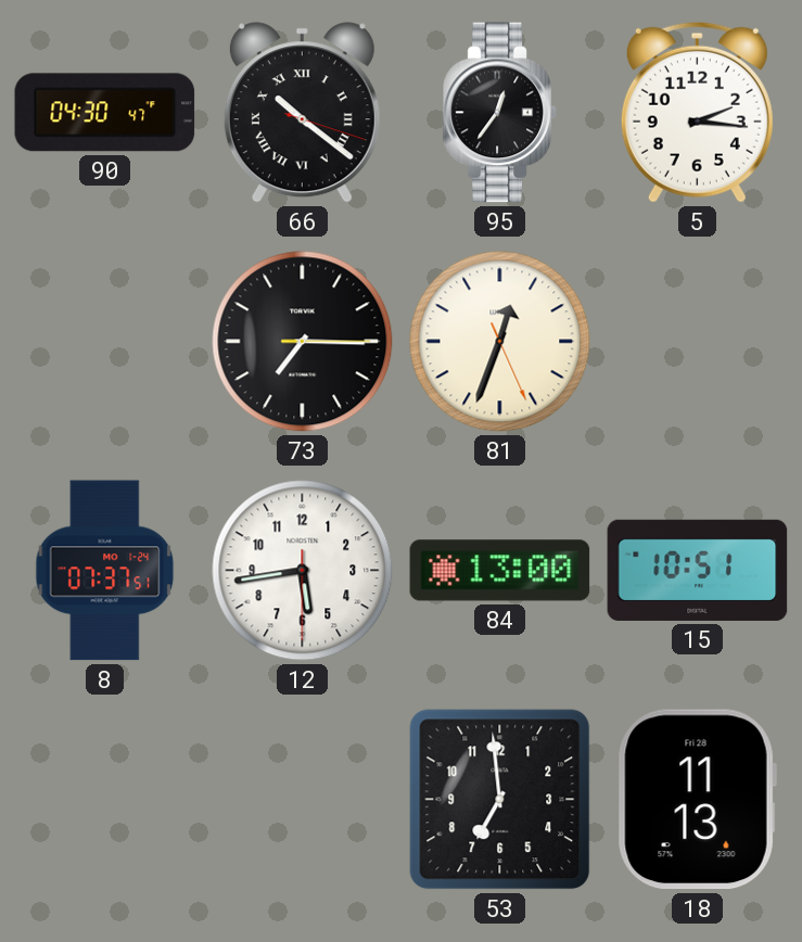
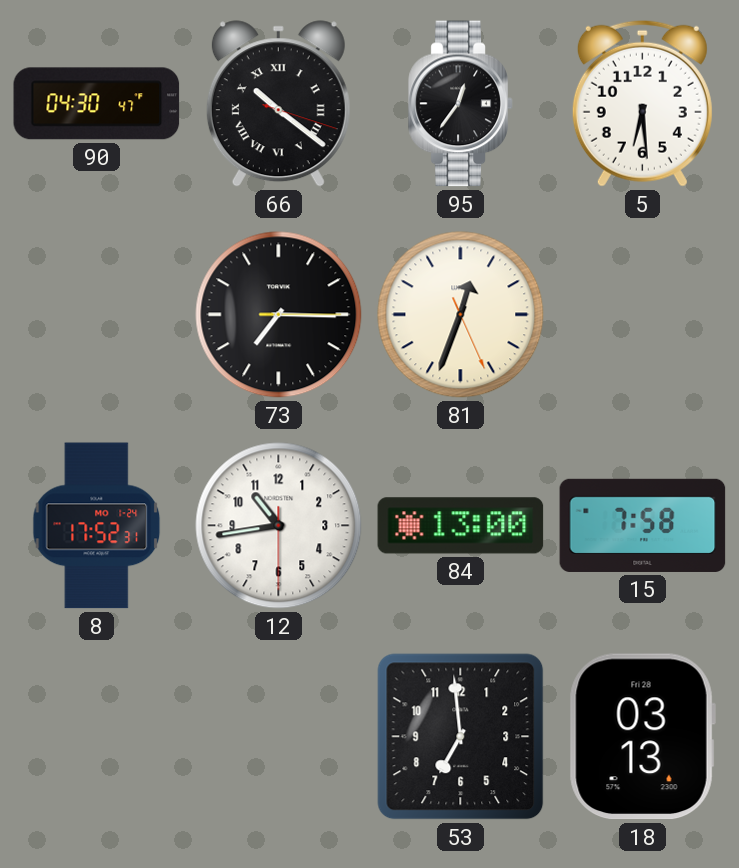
5: 2:16 -> 6:29 (642, 103)
8: 07:37 -> 17:52 (97, 526)
12: 5:43 -> 10:43 (279, 526)
15: 10:51 -> 7:58 (643, 525)
18: 11:13 -> 03:13 (642, 737)
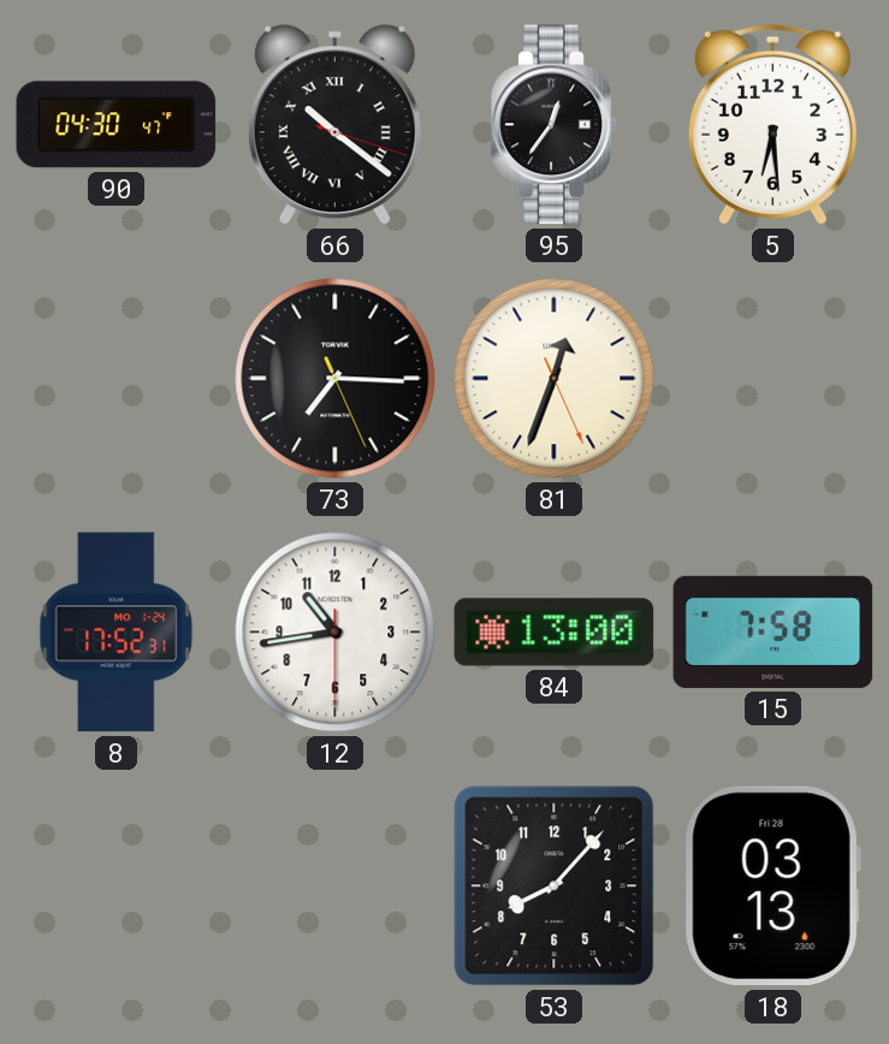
73: 7:15:15 -> 7:15:26 (336, 379)
53: 6:59 -> 8:07 (555, 886)
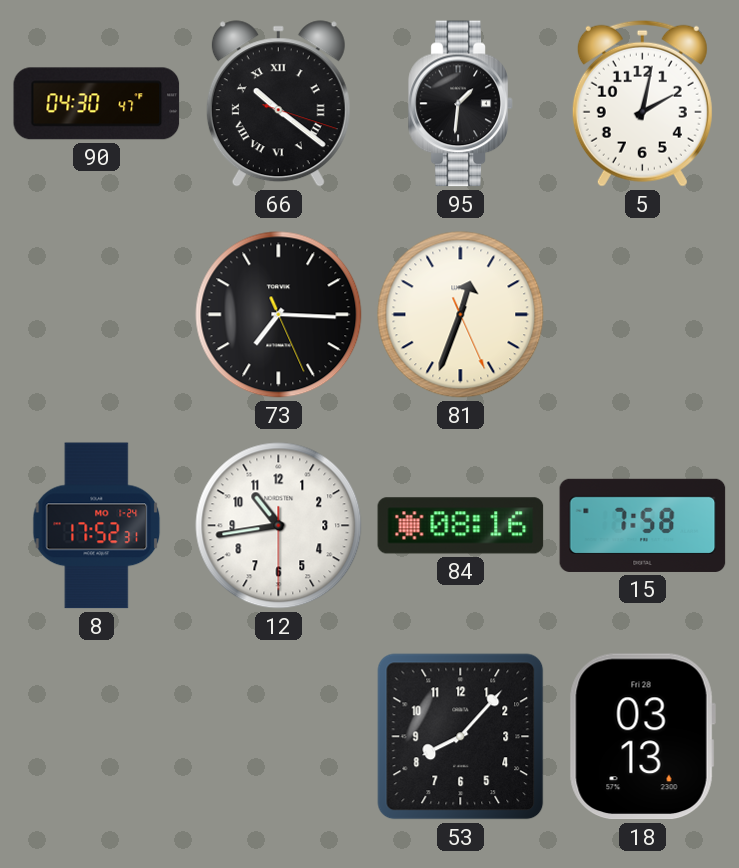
95: 12:36 -> 1:31 (461, 104)
5: 6:29 -> 2:02 (642, 103)
84: 13:00 -> 08:16 (461, 526)
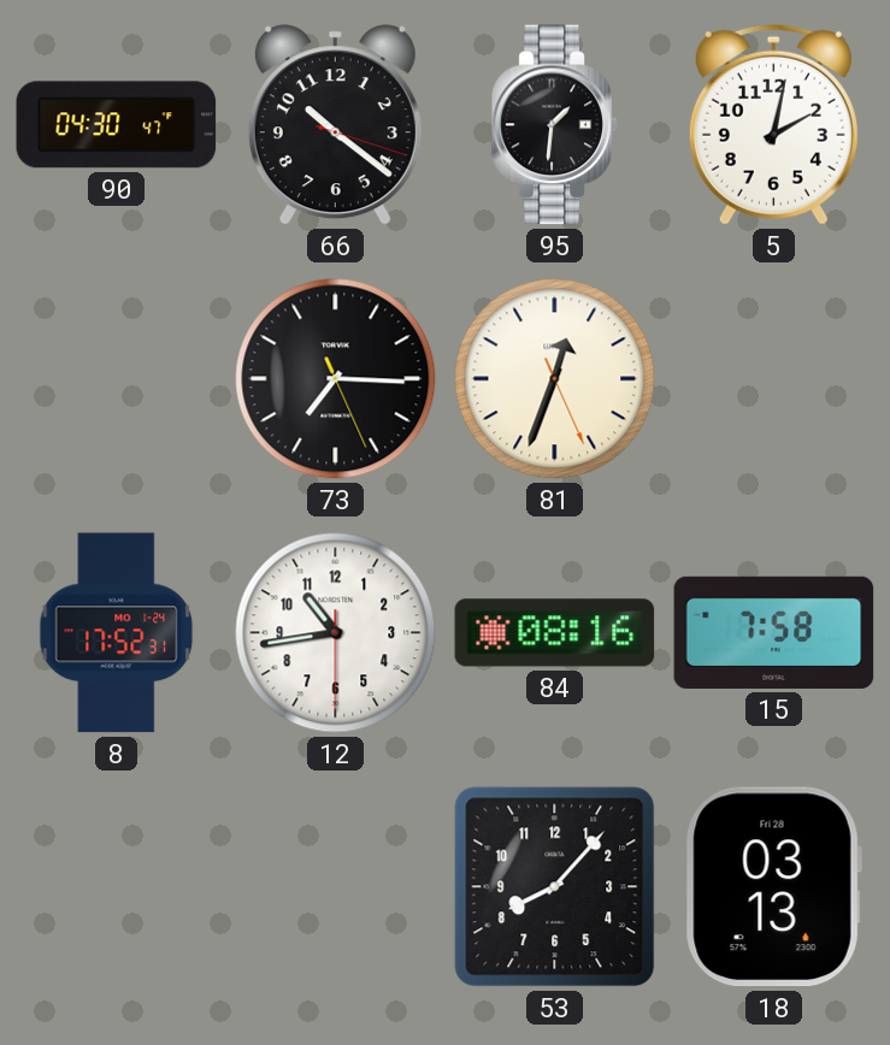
66 numerals: Roman -> Arabic (335, 125)
